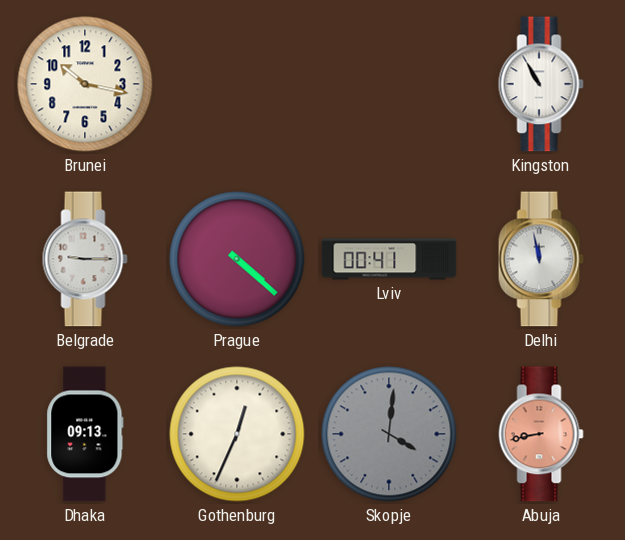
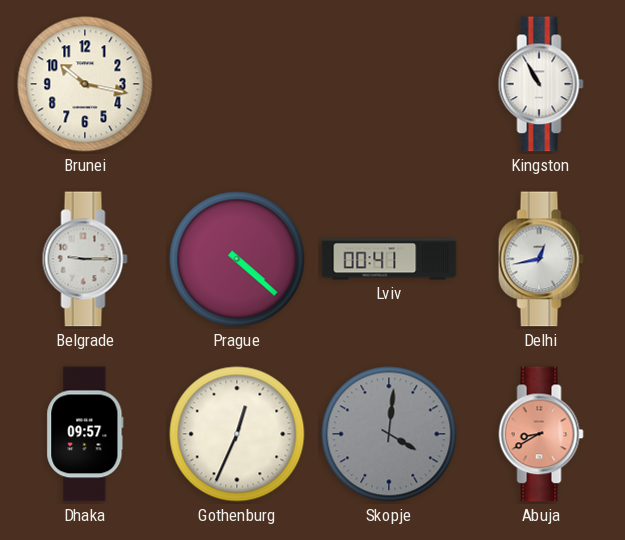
Delhi: 11:58 -> 12:43 (541, 259)
Dhaka: 09:13 -> 09:57 (85, 434)
Abuja: 8:43 -> 8:40 (541, 434)
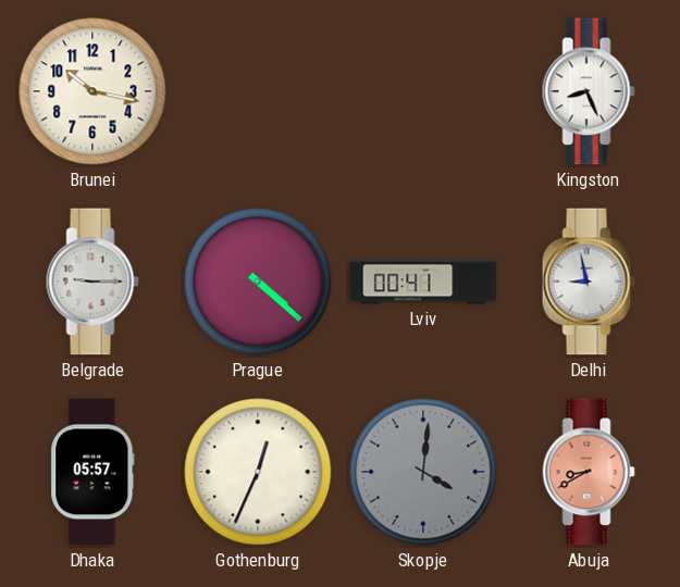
Kingston: 10:55 -> 8:26 (589, 91)
Delhi: 12:43 -> 8:58 (589, 282)
Dhaka: 09:57 -> 05:57 (92, 472)
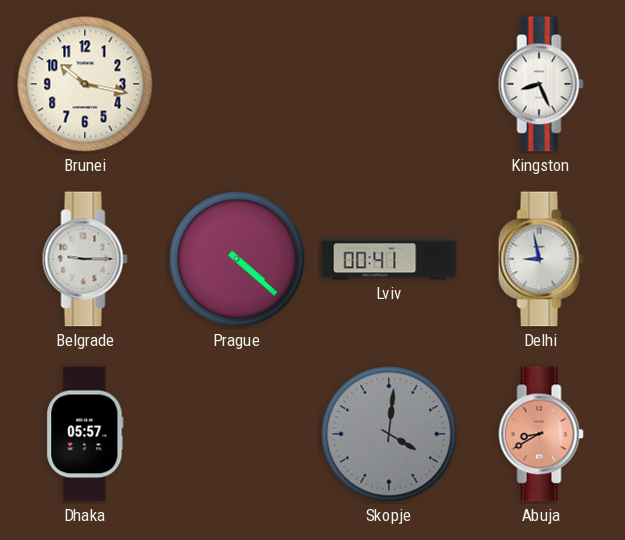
Gothenburg: 12:34 -> none (258, 472)
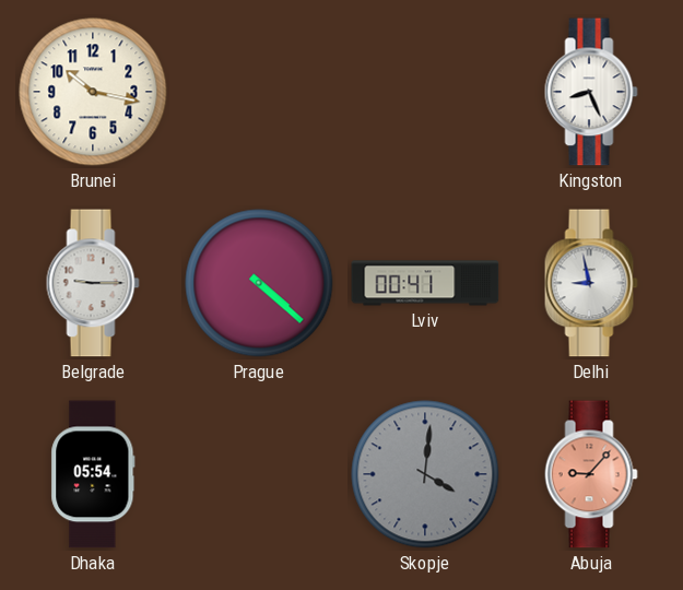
Dhaka: 05:57 -> 05:54 (93, 474)
Abuja: 8:40 -> 9:07 (591, 474)
